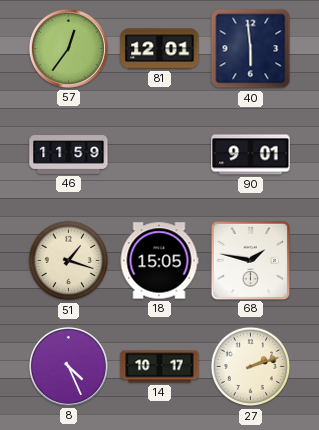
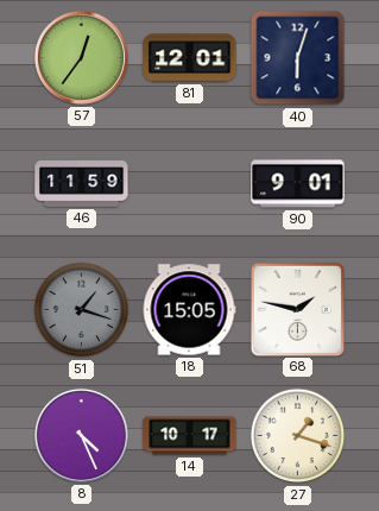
40: 5:59 -> 6:03 (298, 58)
51 dial: cream -> grey (82, 310)
27: 2:12 -> 1:18 (298, 436)
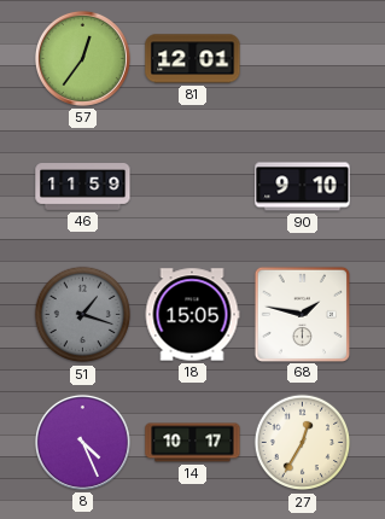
40: 6:03 -> none (298, 58)
90: 9:01 -> 9:10 (303, 187)
27: 1:18 -> 12:35 (303, 443)
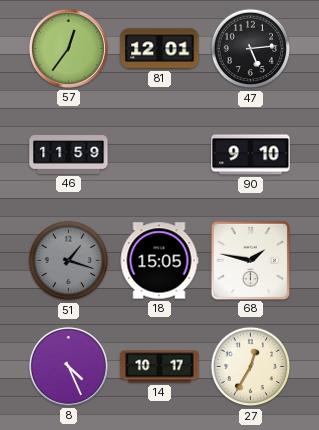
47: none -> 5:14 (251, 49)
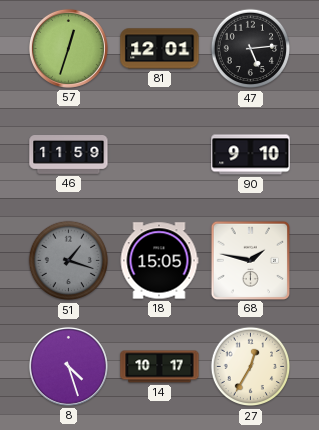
57: 12:36 -> 12:33 (68, 48)
8: 4:26 -> 4:27 (68, 366)
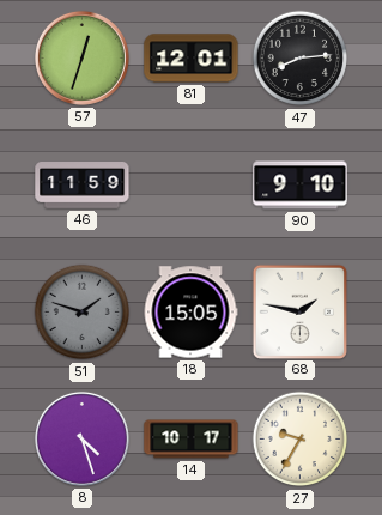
47: 5:14 -> 8:14 (301, 59)
51: 1:18 -> 1:48 (83, 313)
27: 12:35 -> 9:35 (301, 440)
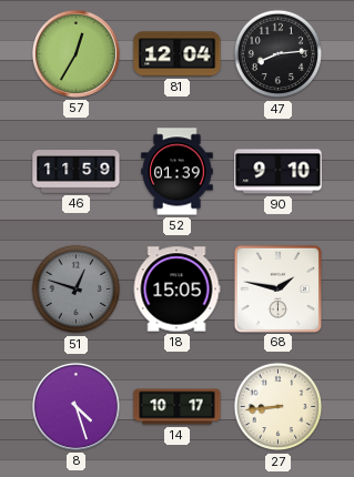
57: 12:33 -> 12:35 (75, 53)
81: 12:01 -> 12:04 (178, 54)
52: none -> 01:39 (178, 172)
51: 1:48 -> 12:48 (77, 290)
27: 9:35 -> 8:44 (279, 407)
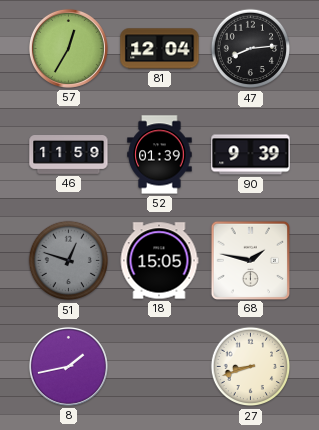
90: 9:10 -> 9:39 (251, 155)
8: 4:27 -> 1:43 (68, 366)
14: 10:17 -> none (178, 407)
27: 8:44 -> 8:42 (251, 367)
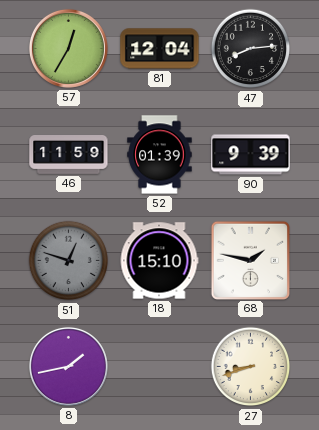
18: 15:05 -> 15:10 (159, 261)
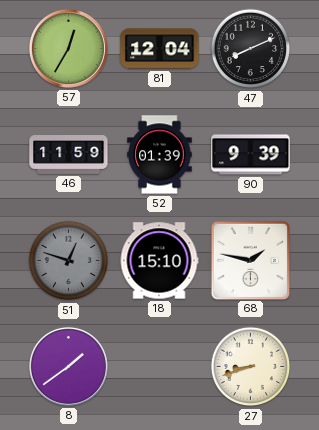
47: 8:14 -> 8:11 (251, 49)
8: 1:43 -> 1:39 (68, 366)
